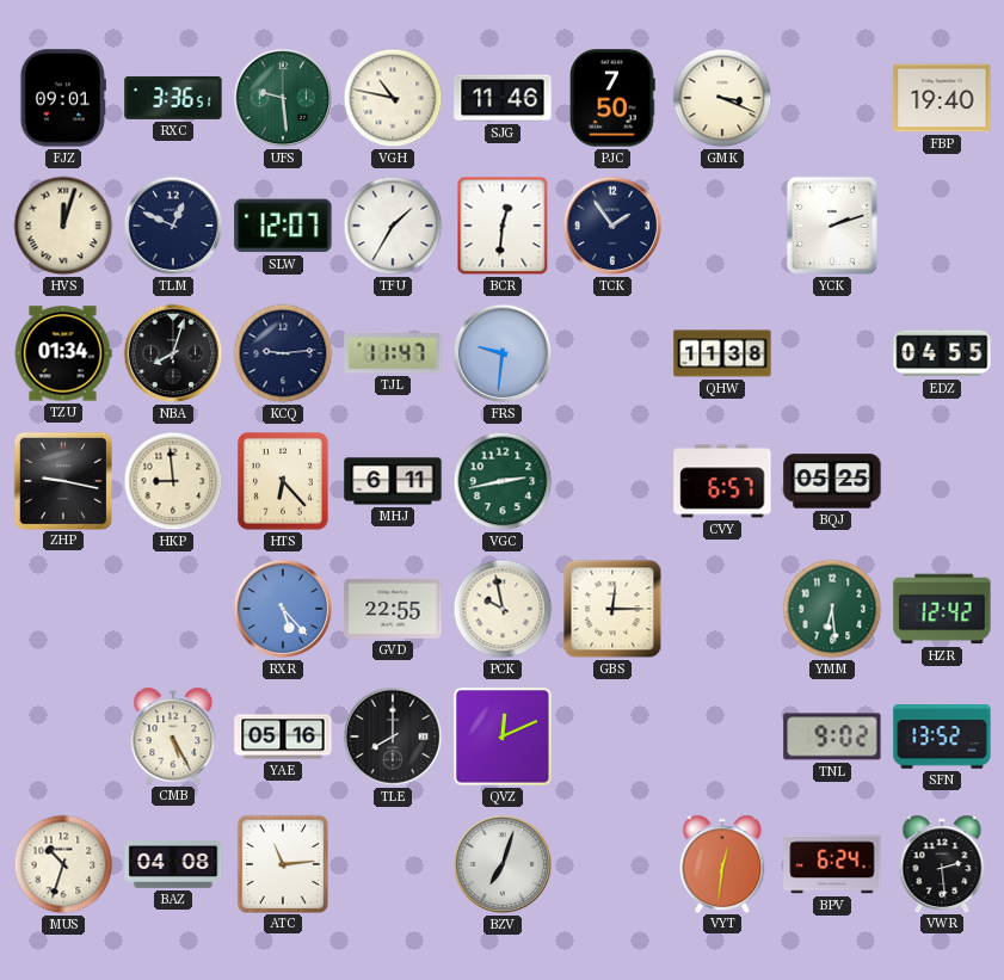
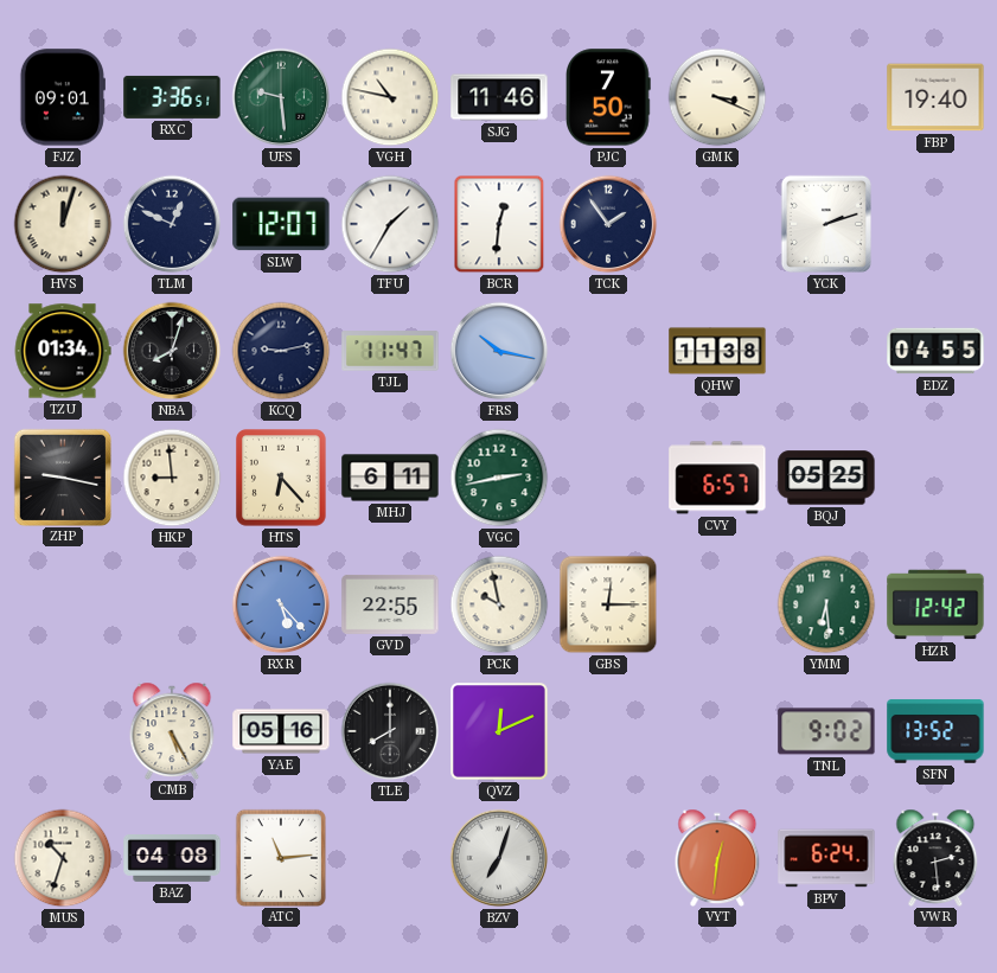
KCQ: 9:14 -> 9:13 (281, 351)
FRS: 9:31 -> 10:17 (499, 351)
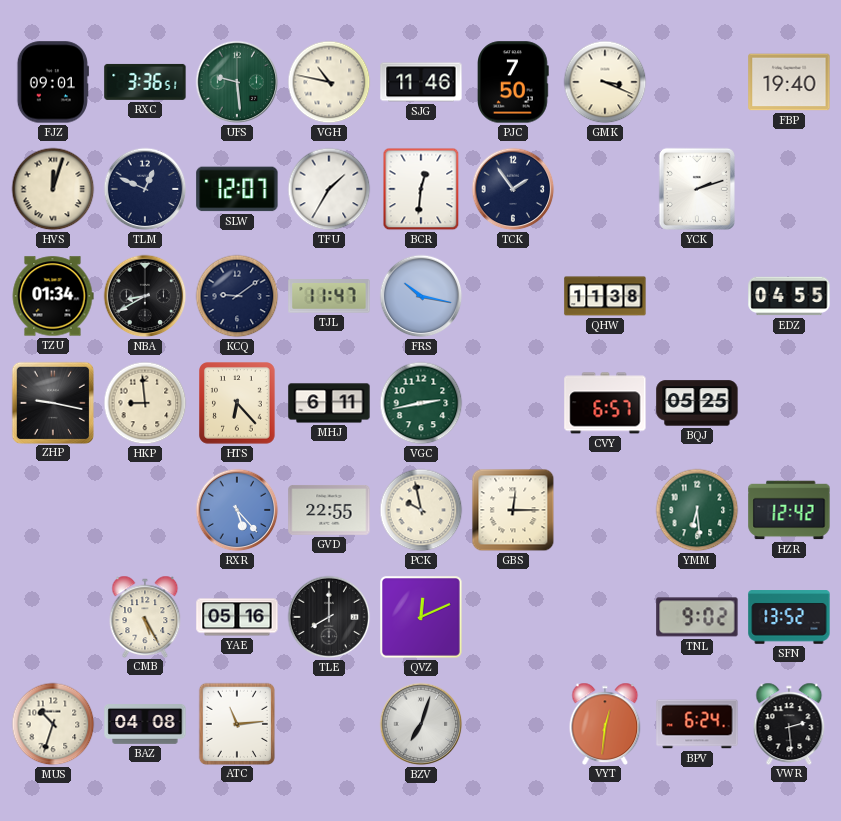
NBA: 8:03 -> 8:40 (145, 296)
KCQ: 9:13 -> 9:09 (237, 296)
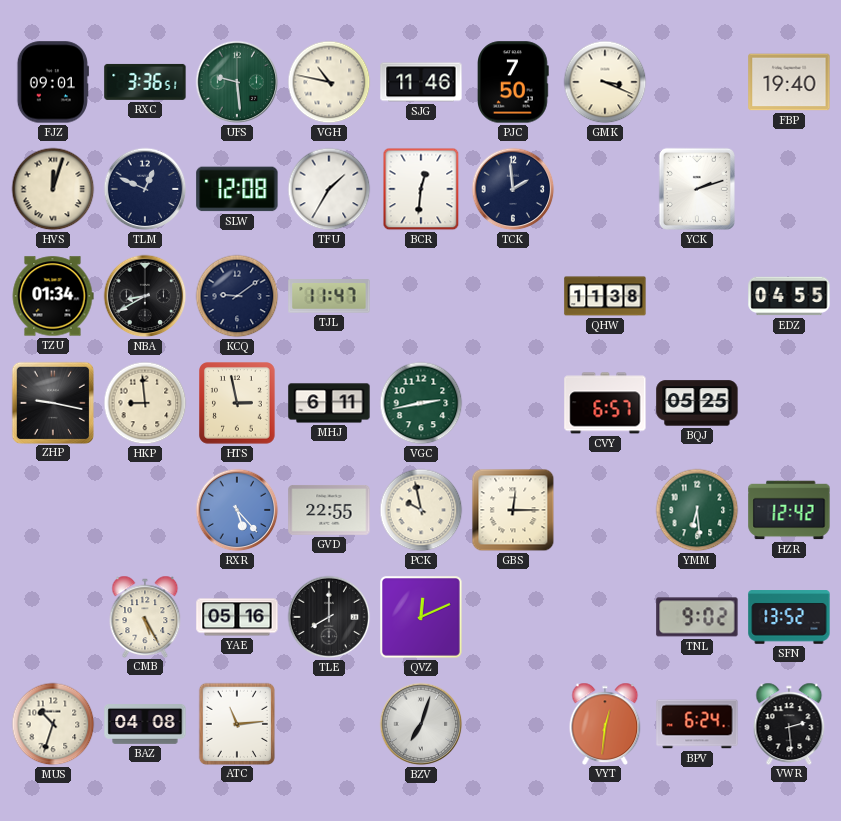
SLW: 12:07 -> 12:08 (237, 189)
TCK: 1:54 -> 1:59 (513, 189)
FRS: 10:17 -> none (421, 296)
HTS: 6:23 -> 2:58 (238, 404)
